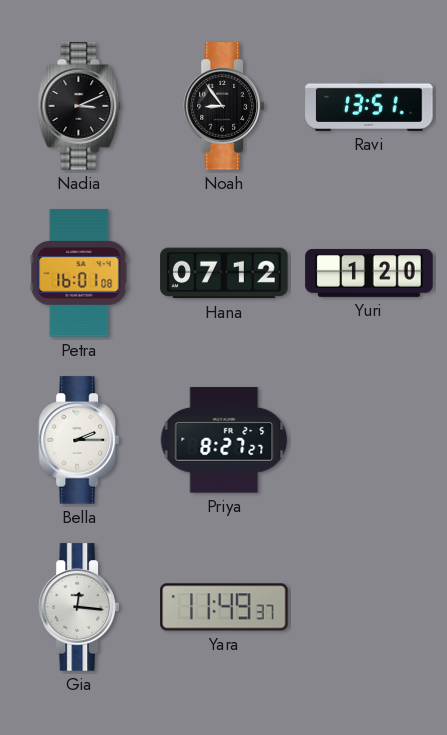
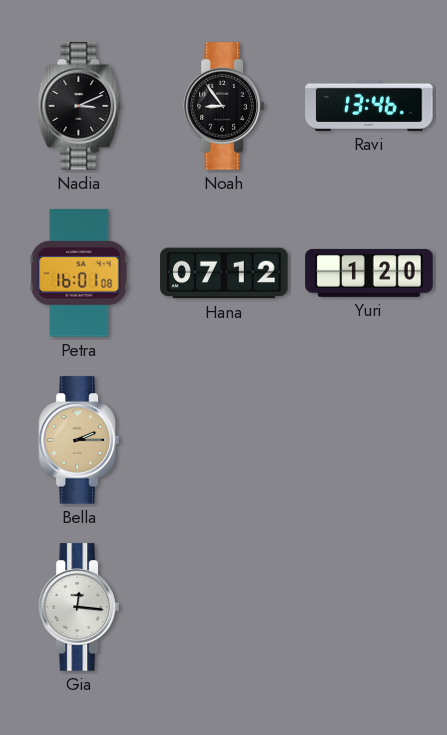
Ravi: 13:51 -> 13:46 (369, 106)
Bella dial: white -> champagne (78, 440)
Priya: 8:27 -> none (224, 440)
Yara: 11:49 -> none (224, 607)
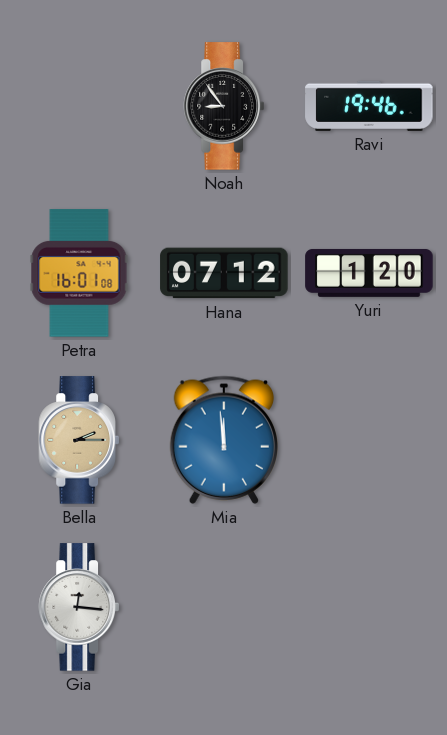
Nadia: 3:11 -> none (79, 106)
Ravi: 13:46 -> 19:46 (369, 106)
Mia: none -> 11:59 (223, 440)
